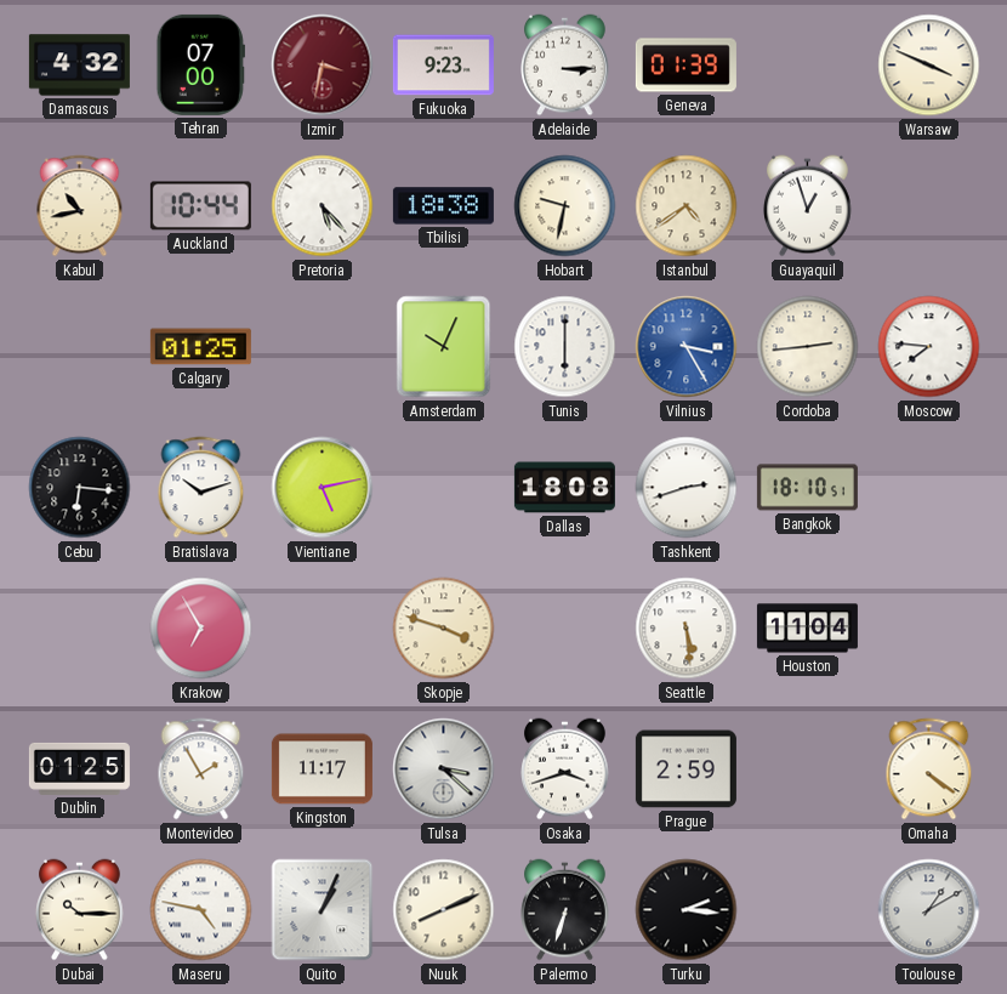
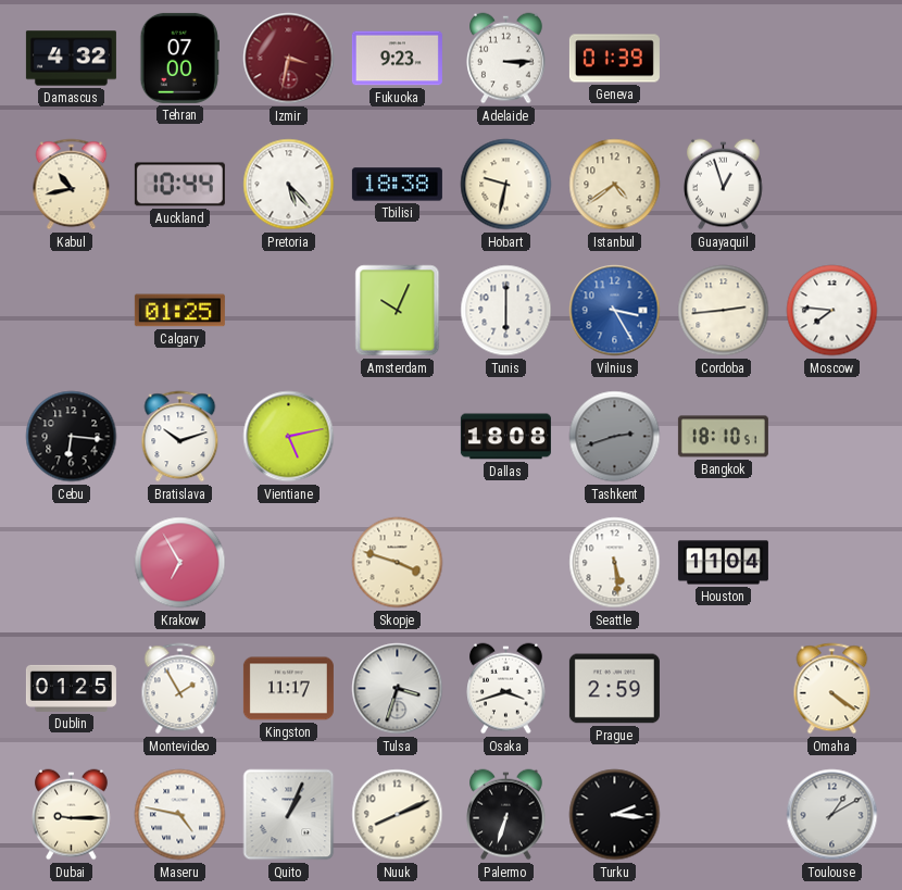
Warsaw: 3:49 -> none (929, 66)
Tashkent dial: white -> grey (615, 437)
Tulsa: 3:22 -> 3:33 (398, 689)
Dubai: 10:15 -> 9:15 (72, 815)
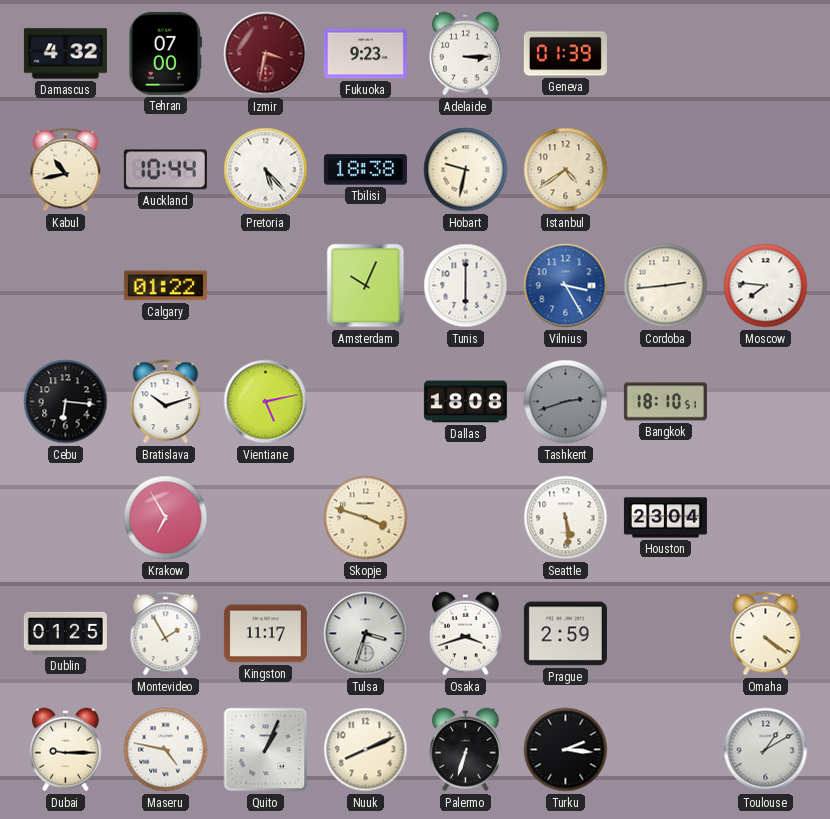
Guayaquil: 12:57 -> none (724, 185)
Calgary: 01:25 -> 01:22 (165, 286)
Houston: 11:04 -> 23:04 (665, 518)
